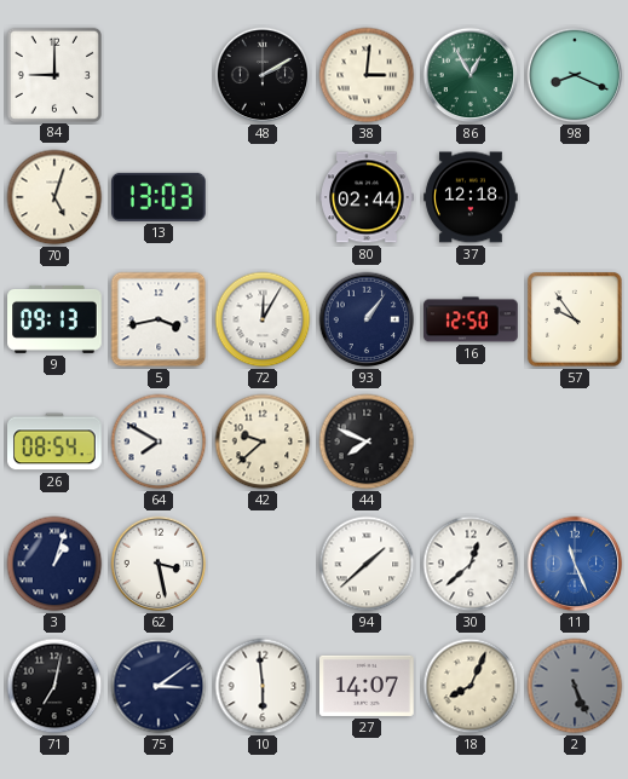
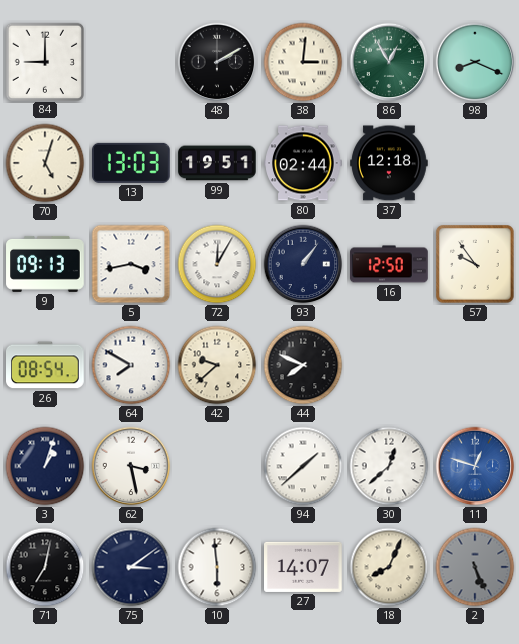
99: none -> 19:51 (217, 163)
11: 11:26 -> 12:48 (475, 466)
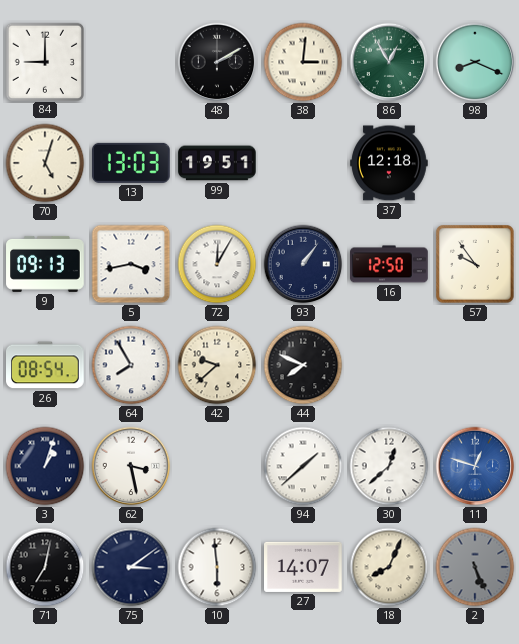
80: 02:44 -> none (303, 163)
64: 7:50 -> 7:55 (131, 365)
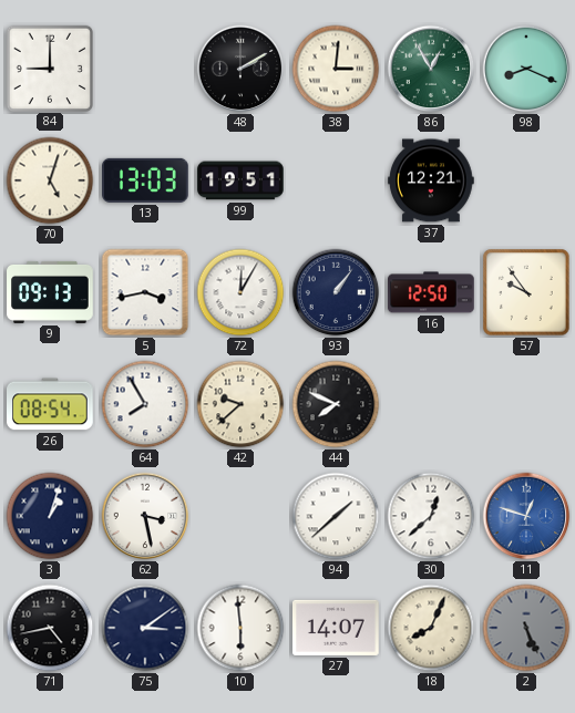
37: 12:18 -> 12:21 (431, 180)
71: 7:02 -> 4:43 (50, 628)
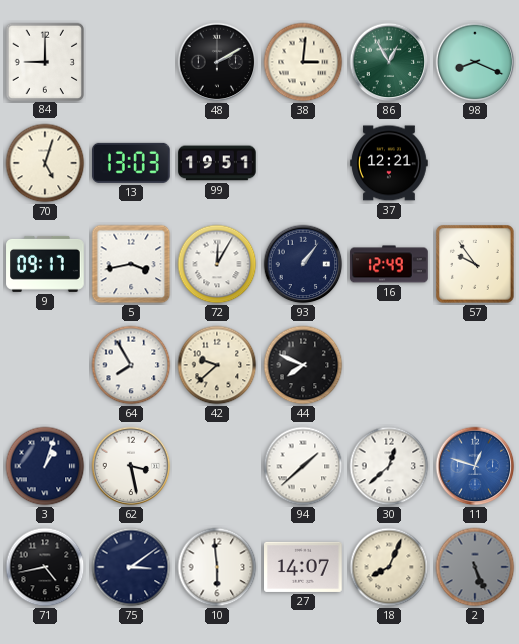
9: 09:13 -> 09:17 (45, 264)
16: 12:50 -> 12:49 (389, 264)
26: 08:54 -> none (51, 404)
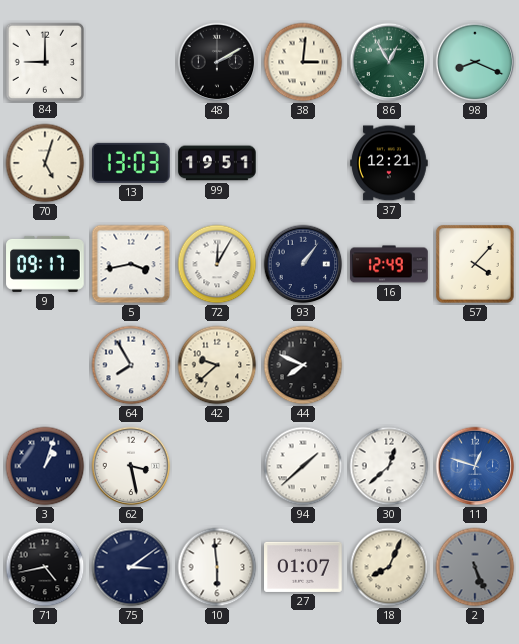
57: 9:54 -> 4:07 (475, 264)
27: 14:07 -> 01:07 (303, 567)
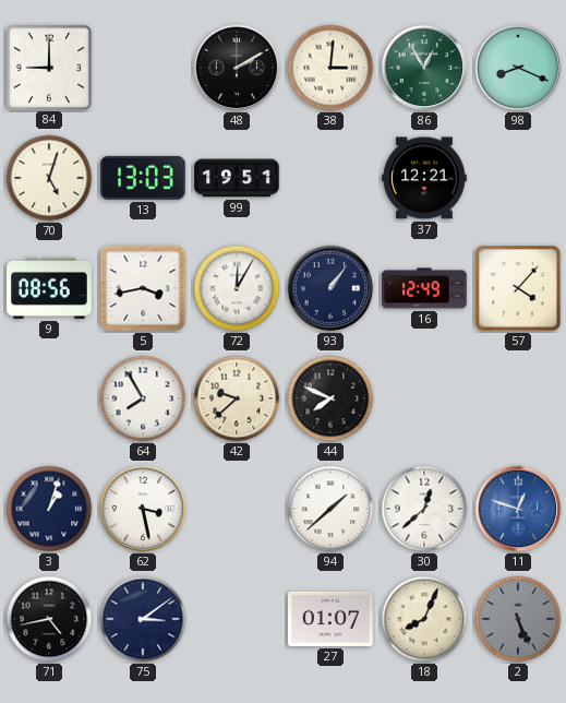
9: 09:17 -> 08:56 (49, 288)
10: 5:59 -> none (217, 567)
